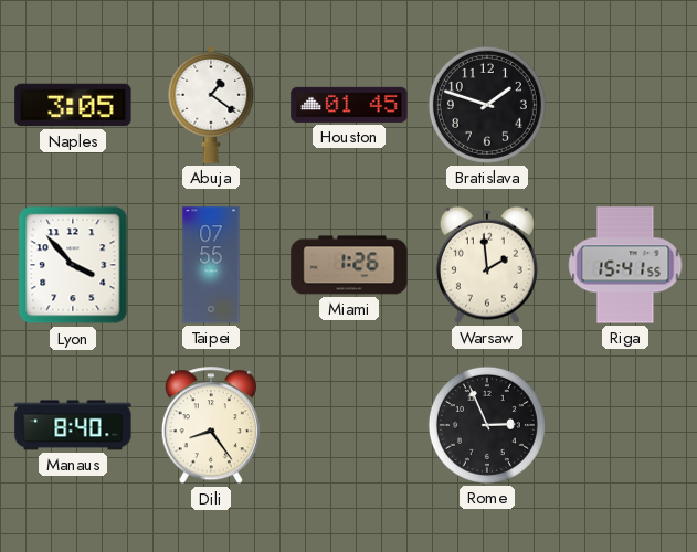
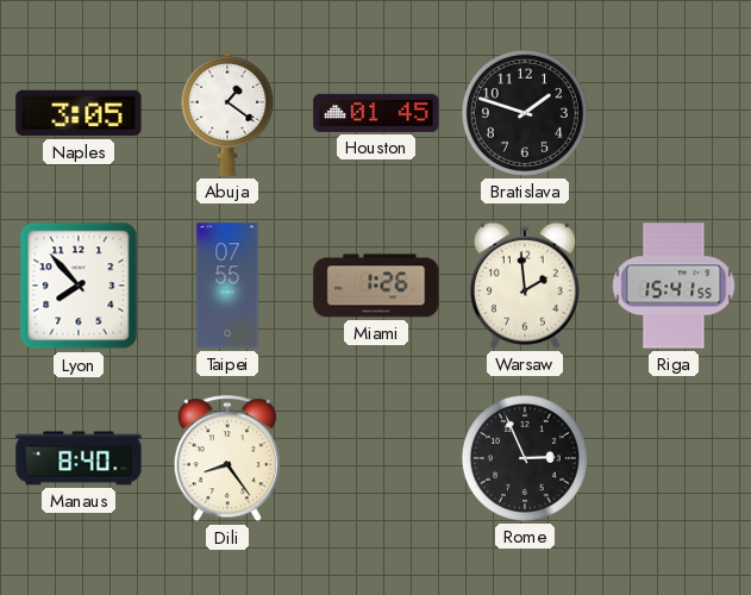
Lyon: 3:53 -> 7:53 (79, 286)
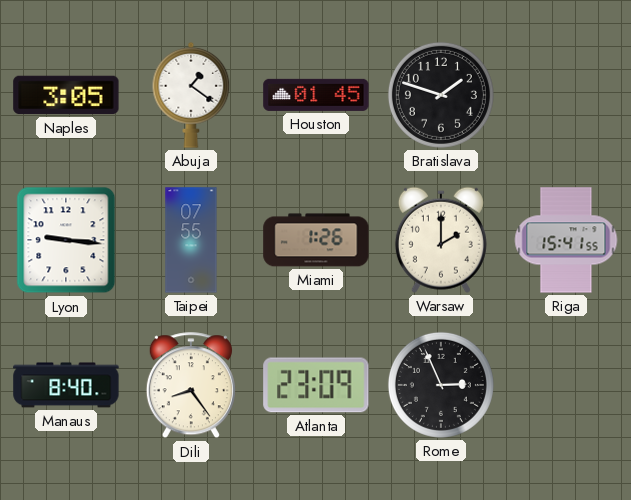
Lyon: 7:53 -> 9:16 (66, 240)
Warsaw: 1:59 -> 2:00 (441, 240)
Atlanta: none -> 23:09 (316, 385)
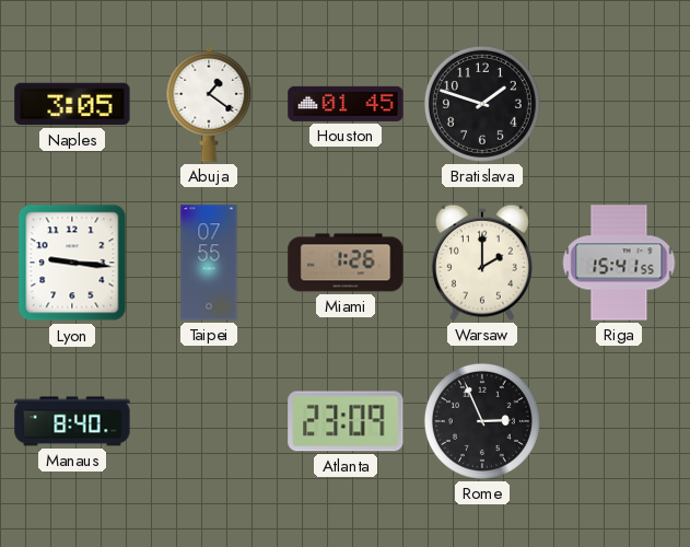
Dili: 8:24 -> none (191, 386)
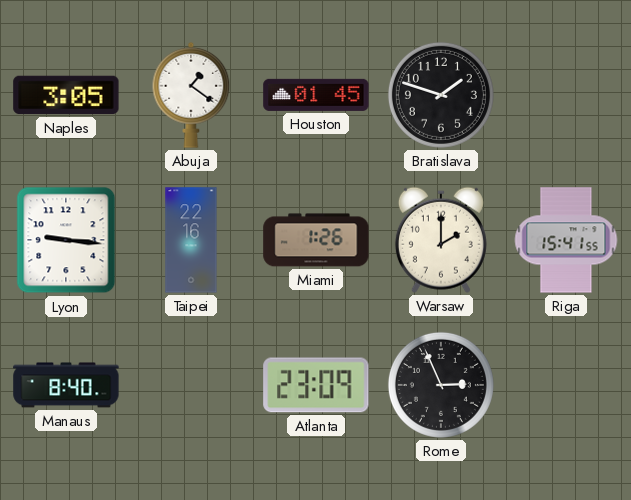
Taipei: 07:55 -> 22:16 (191, 240)
